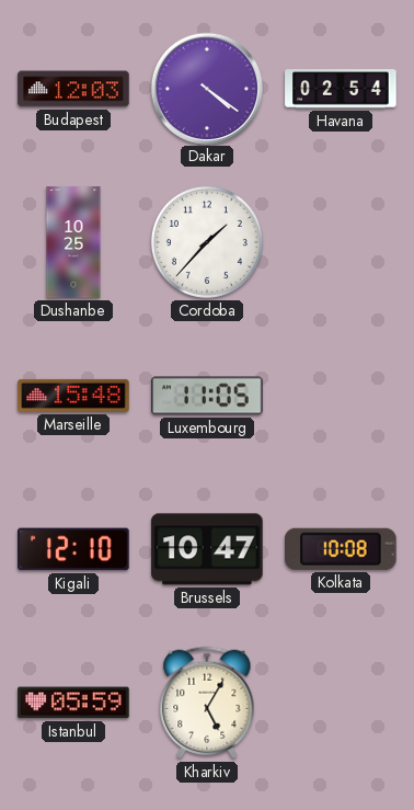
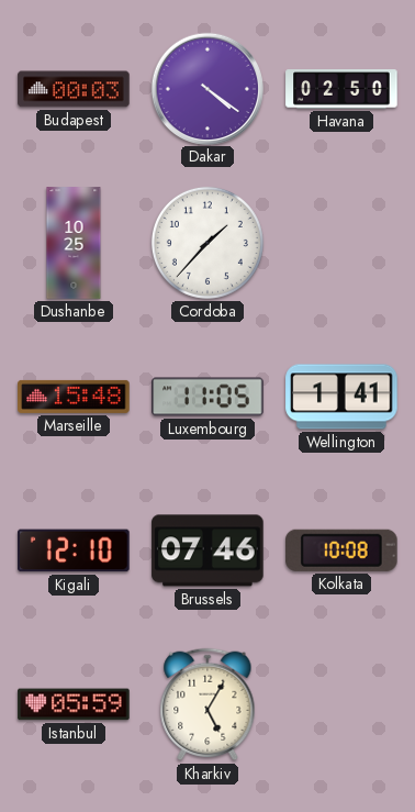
Budapest: 12:03 -> 00:03 (74, 89)
Havana: 02:54 -> 02:50 (341, 89)
Wellington: none -> 1:41 (341, 397)
Brussels: 10:47 -> 07:46 (207, 550)
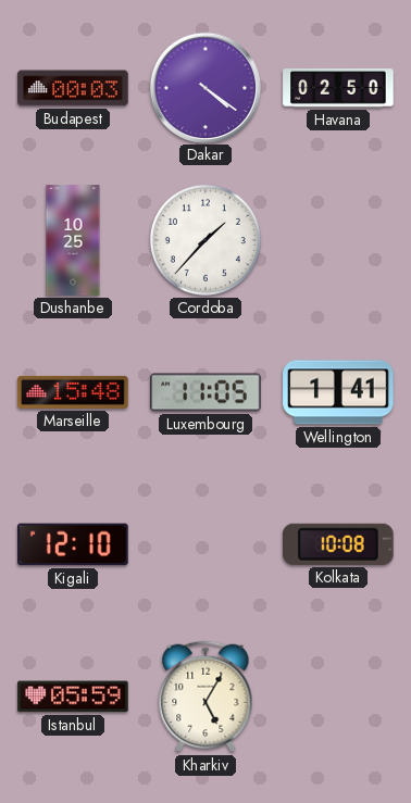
Brussels: 07:46 -> none (207, 550)
